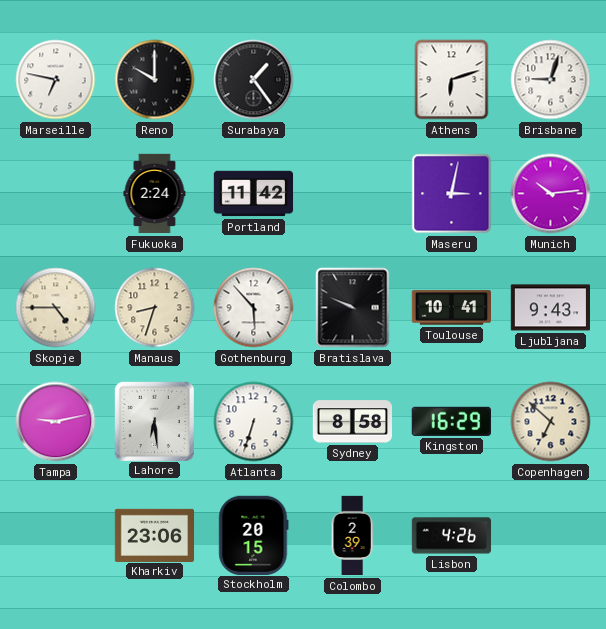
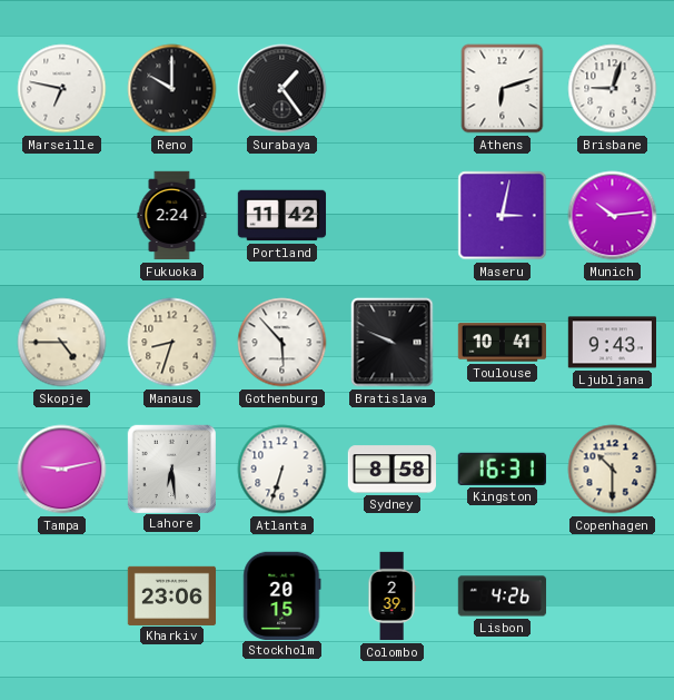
Kingston: 16:29 -> 16:31 (502, 469)
Copenhagen: 6:52 -> 10:30 (613, 470)
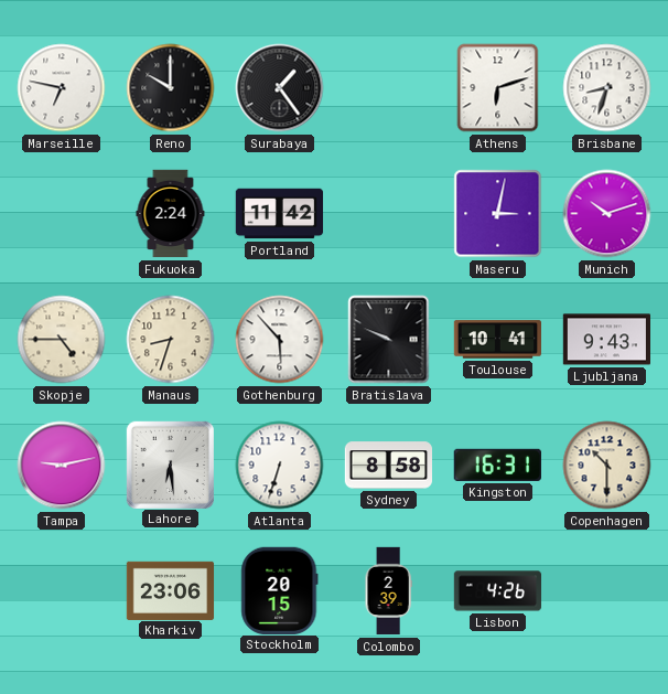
Brisbane: 9:03 -> 8:33 (607, 88)
Munich: 10:14 -> 10:12 (607, 214)
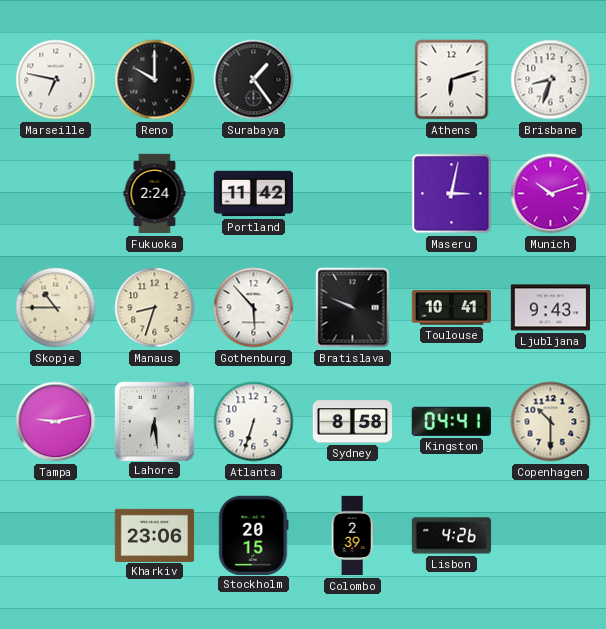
Skopje: 4:45 -> 10:45 (56, 308)
Kingston: 16:31 -> 04:41 (451, 421)
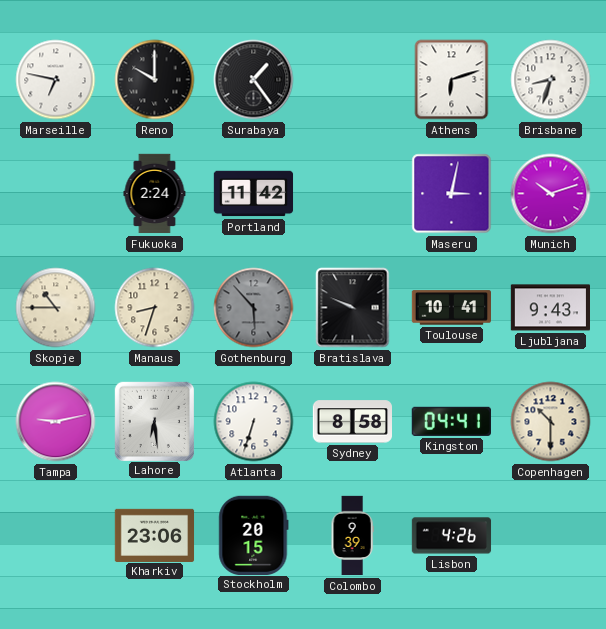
Gothenburg dial: white -> grey (254, 308)
Colombo: 2:39 -> 9:39 (352, 536)
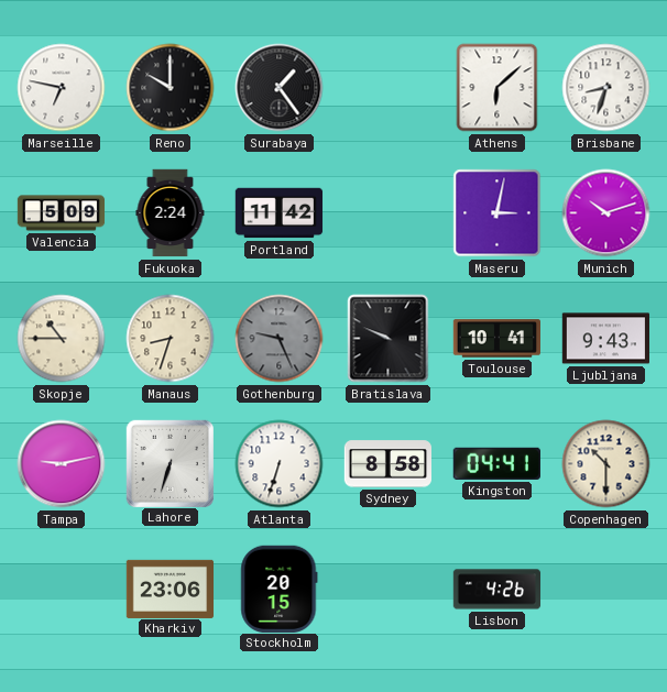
Athens: 6:12 -> 6:08 (497, 88)
Valencia: none -> 5:09 (62, 213)
Gothenburg: 5:53 -> 9:26 (280, 339)
Lahore: 6:29 -> 6:33 (170, 463)
Colombo: 9:39 -> none (352, 536)
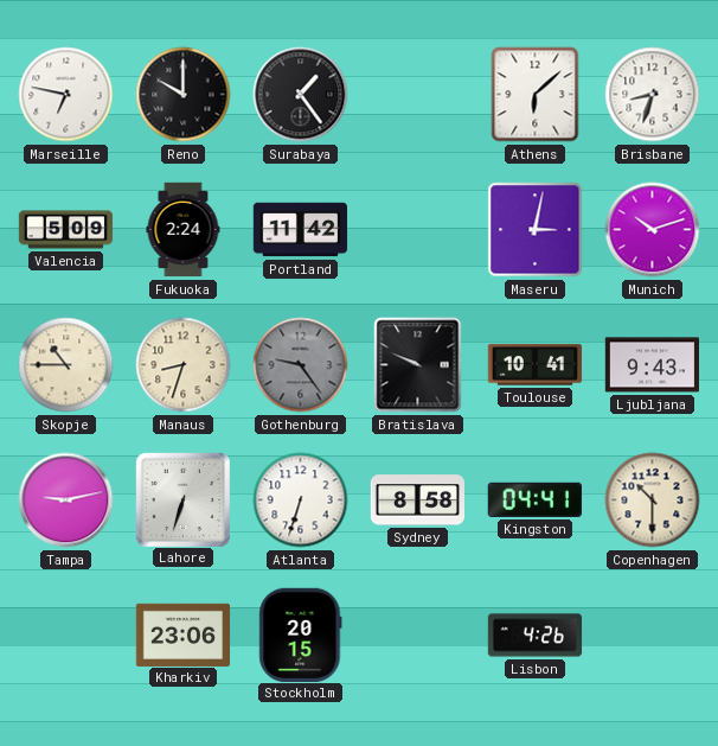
Gothenburg: 9:26 -> 9:24 (301, 365)
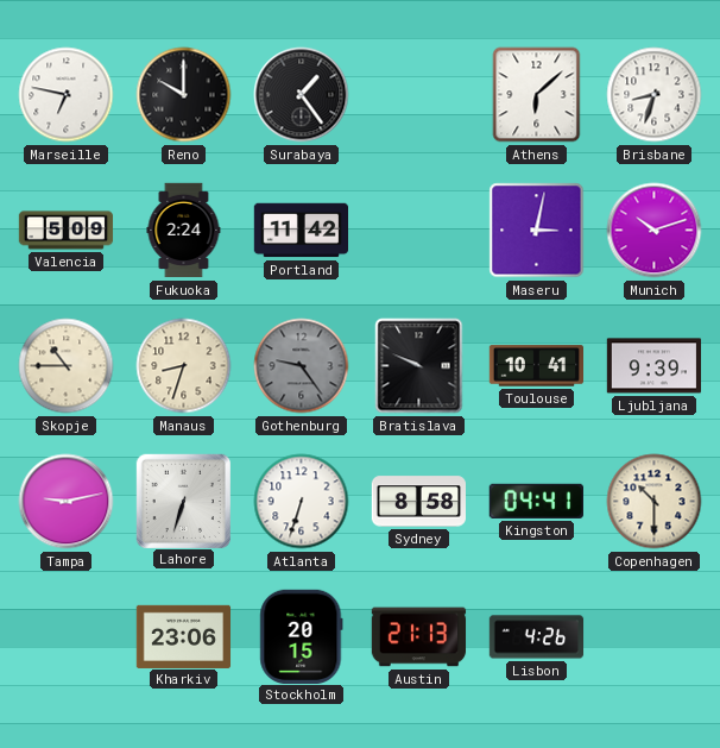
Ljubljana: 9:43 -> 9:39 (655, 366)
Austin: none -> 21:13 (419, 637)
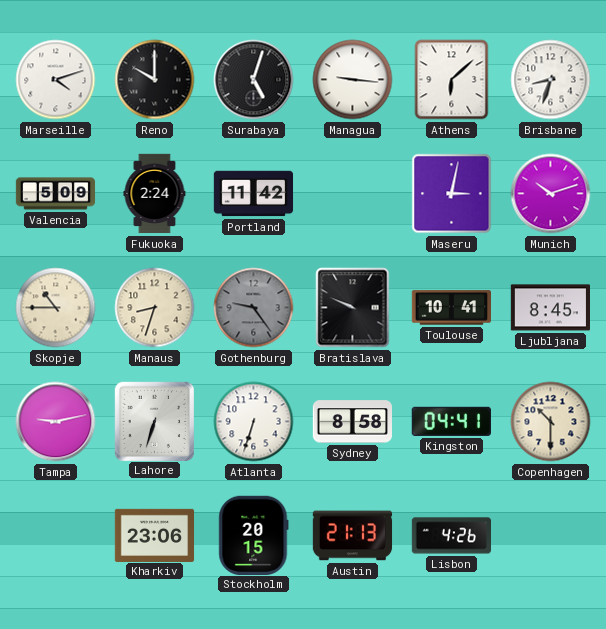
Marseille: 6:47 -> 4:12 (56, 80)
Surabaya: 1:24 -> 5:03 (254, 80)
Managua: none -> 9:16 (353, 80)
Ljubljana: 9:39 -> 8:45 (551, 308)
